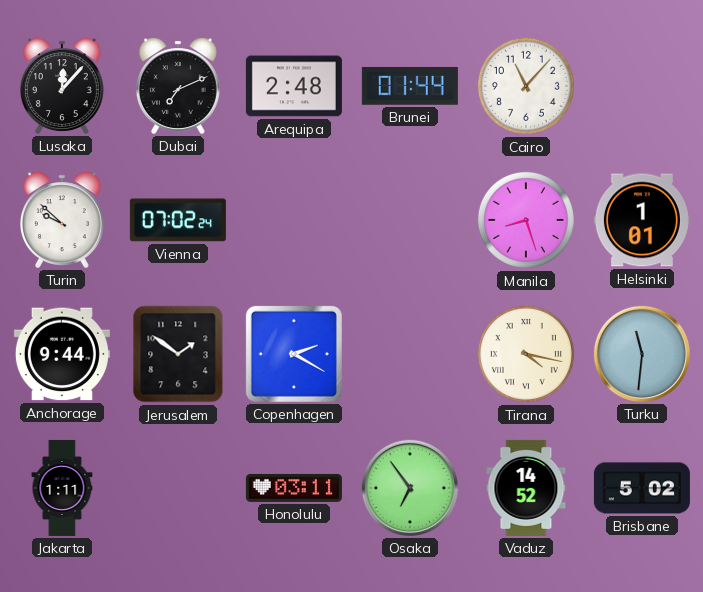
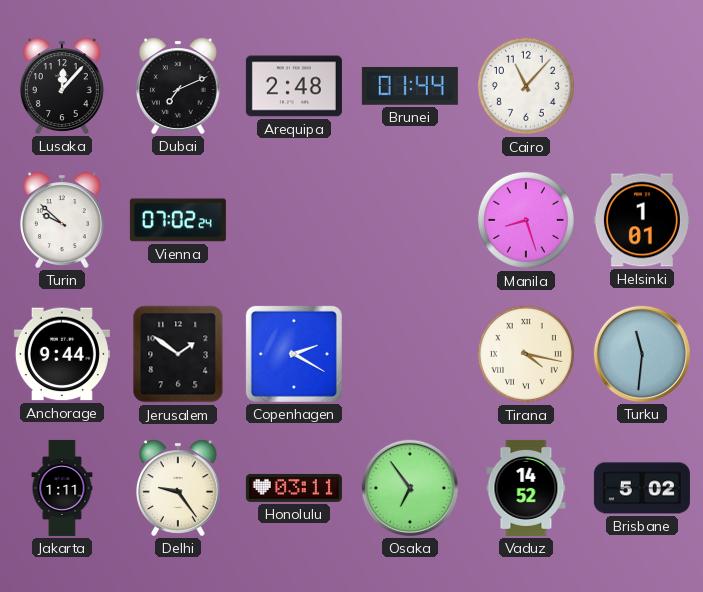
Delhi: none -> 9:24 (178, 488)
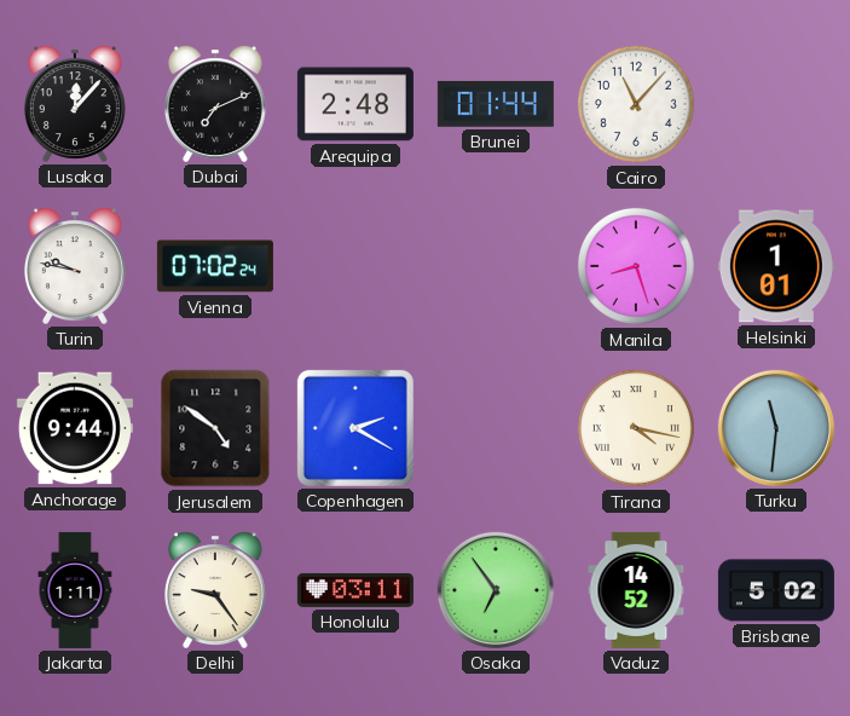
Turin: 9:52 -> 9:47 (75, 266)
Jerusalem: 1:51 -> 4:51 (215, 428)
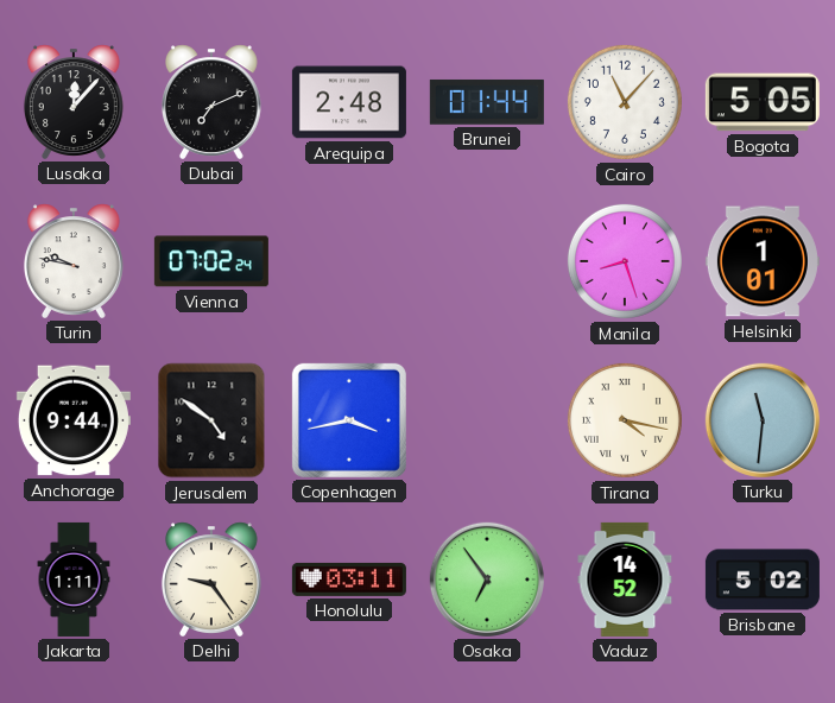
Bogota: none -> 5:05 (763, 102)
Copenhagen: 2:20 -> 3:43 (349, 420)
